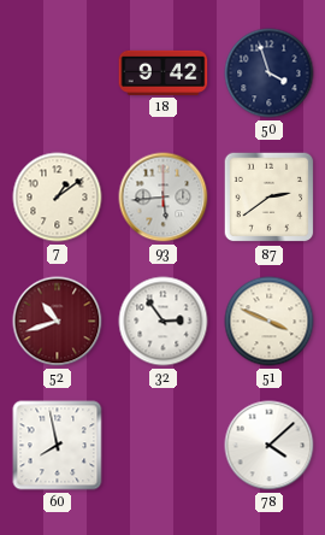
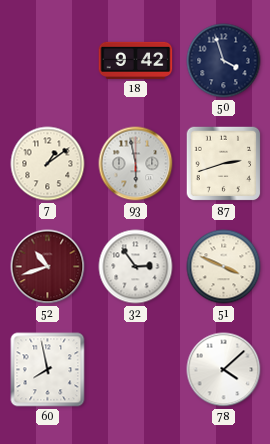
93: 5:44 -> 5:58 (136, 164)
87: 2:39 -> 2:42 (224, 164)
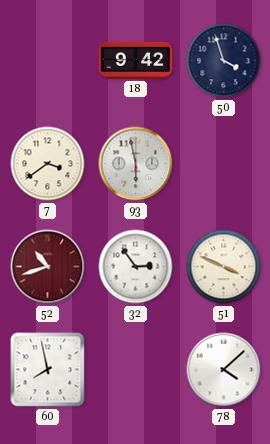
7: 1:09 -> 3:39 (48, 164)
87: 2:42 -> none (224, 164)
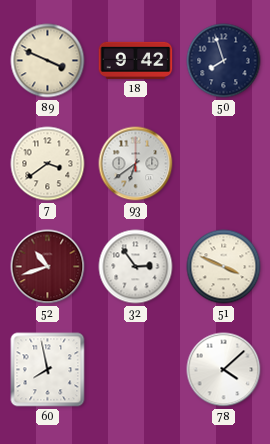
89: none -> 3:49 (48, 61)
50: 3:57 -> 7:57 (224, 61)
93: 5:58 -> 6:39 (136, 164)
